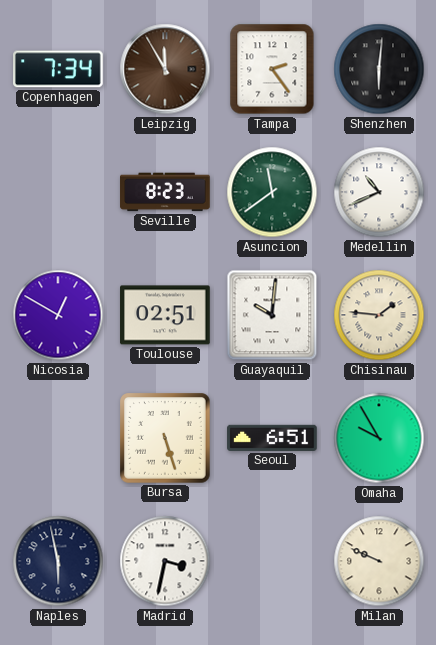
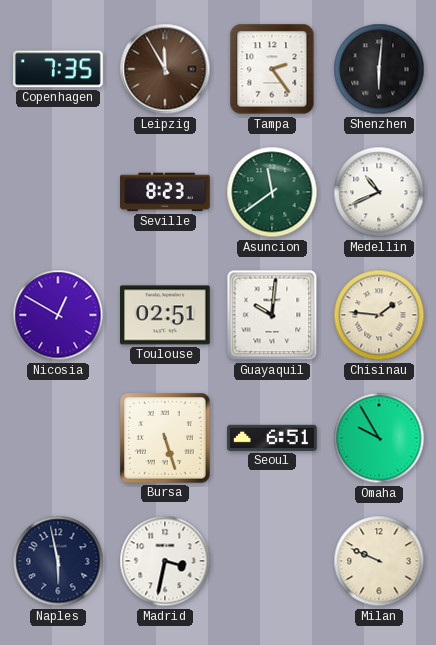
Copenhagen: 7:34 -> 7:35 (58, 69)
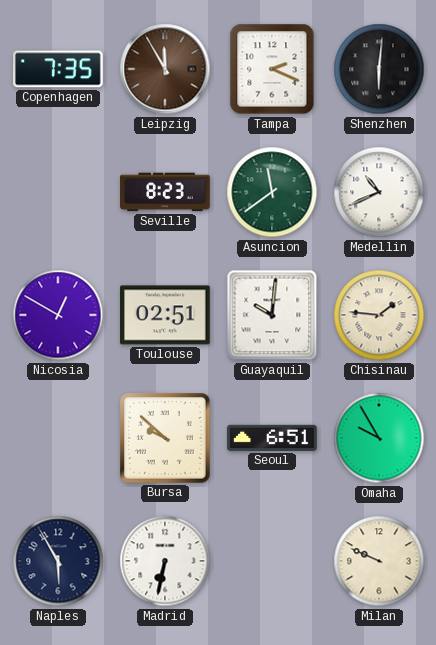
Tampa: 2:24 -> 2:19 (272, 69)
Bursa: 5:27 -> 9:52 (165, 438)
Naples: 5:58 -> 5:55 (58, 561)
Madrid: 3:32 -> 6:32 (165, 561)
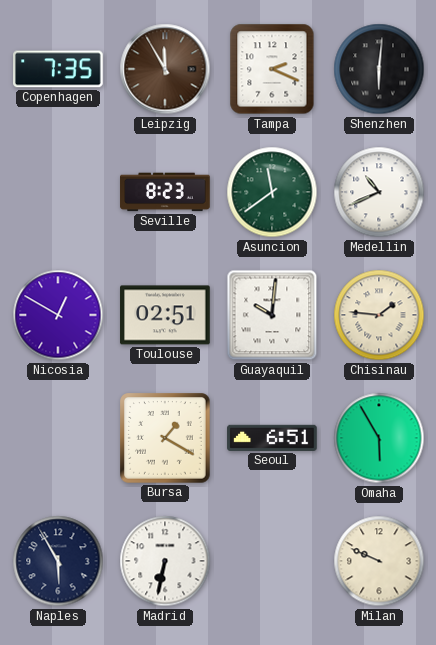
Bursa: 9:52 -> 1:20 (165, 438)
Omaha: 9:55 -> 5:55 (379, 438)
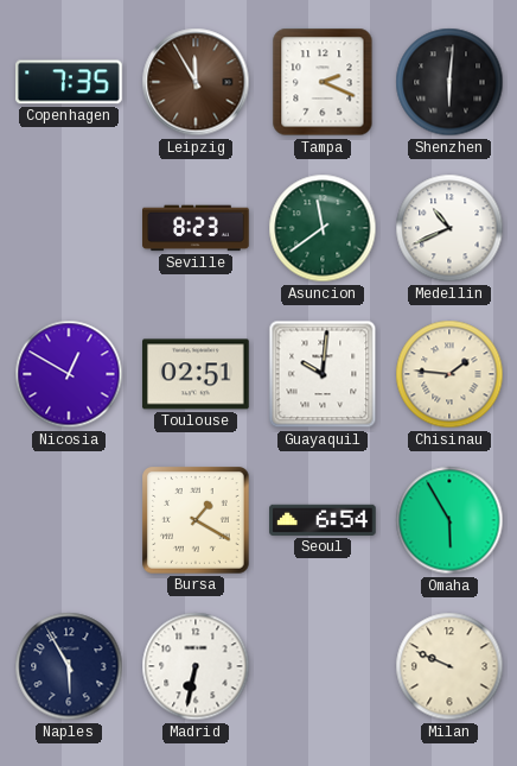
Seoul: 6:51 -> 6:54 (323, 520)
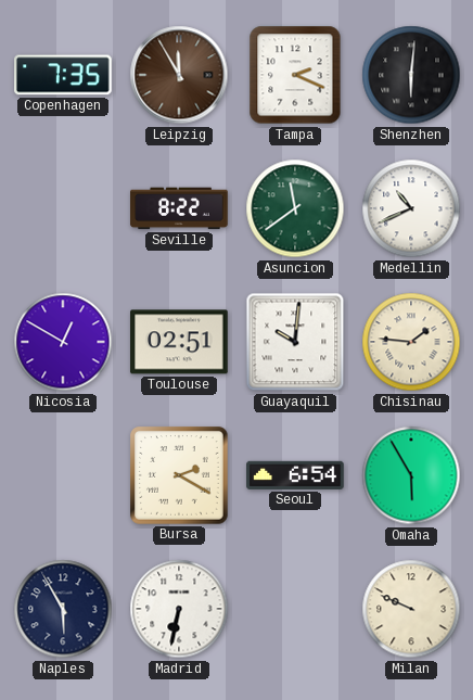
Seville: 8:23 -> 8:22 (179, 208)
Bursa: 1:20 -> 2:20 (179, 475)
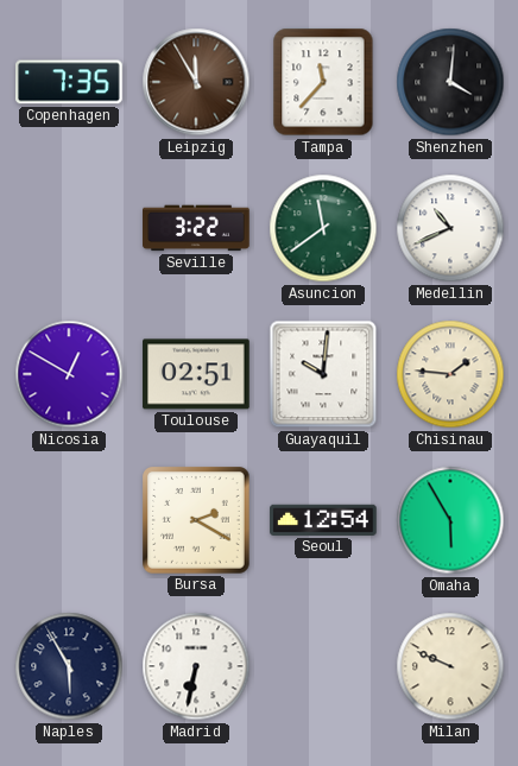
Tampa: 2:19 -> 11:37 (323, 82)
Shenzhen: 6:01 -> 4:01 (450, 82)
Seville: 8:22 -> 3:22 (196, 228)
Seoul: 6:54 -> 12:54 (323, 520)
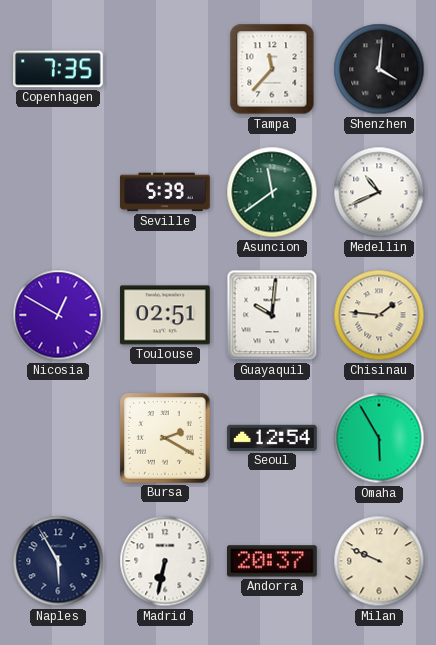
Leipzig: 11:55 -> none (196, 82)
Seville: 3:22 -> 5:39 (165, 192)
Andorra: none -> 20:37 (273, 561)
